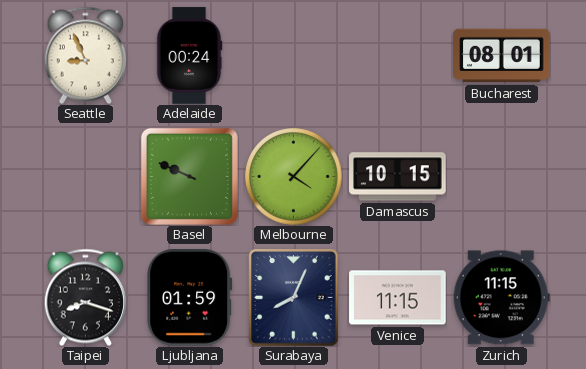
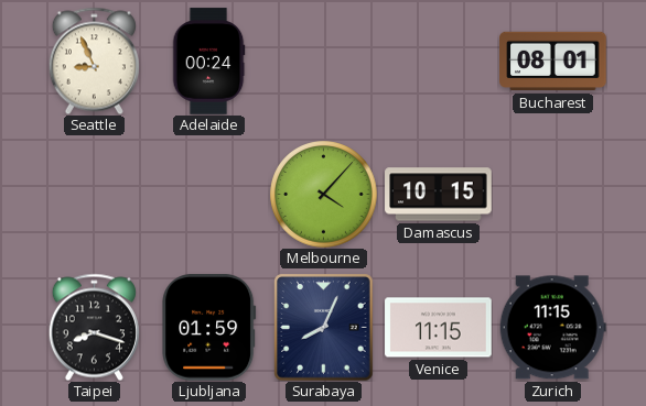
Basel: 9:49 -> none (189, 176)
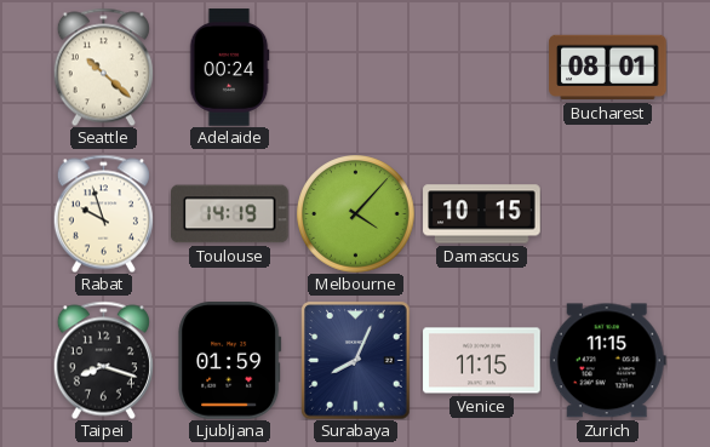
Seattle: 8:56 -> 10:22 (103, 67)
Rabat: none -> 9:57 (103, 213)
Toulouse: none -> 14:19 (230, 214)
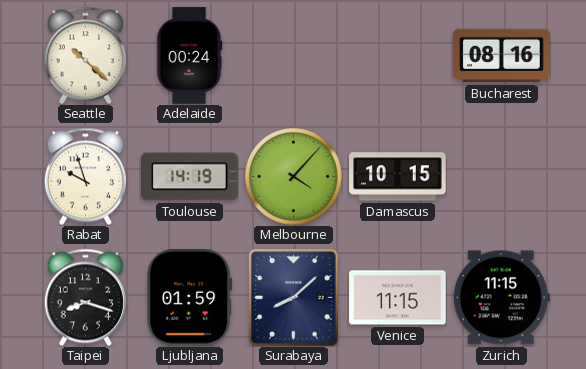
Bucharest: 08:01 -> 08:16 (502, 56)
Surabaya: 8:04 -> 8:08 (294, 297)
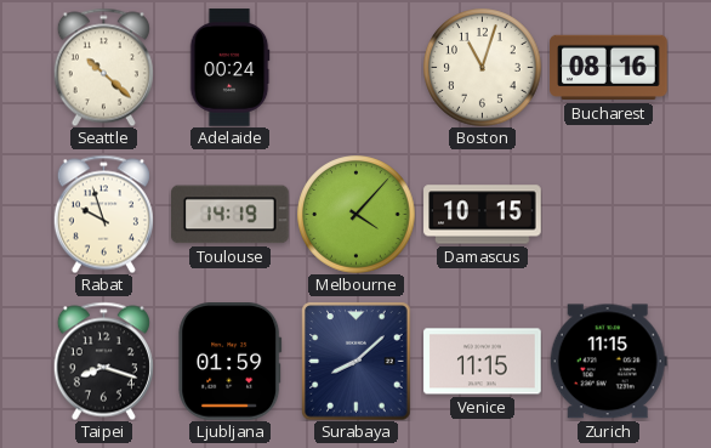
Boston: none -> 11:03 (483, 68)
